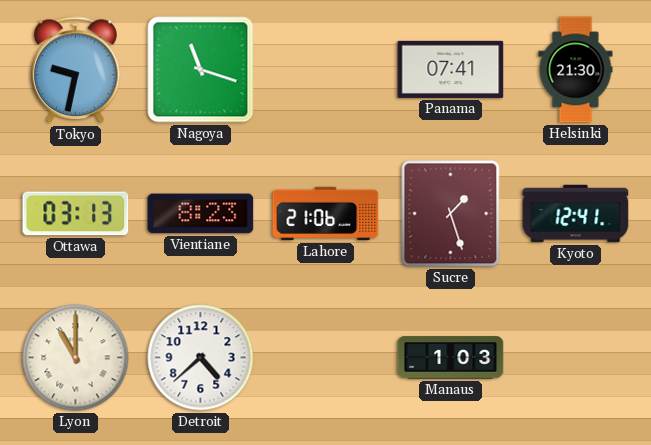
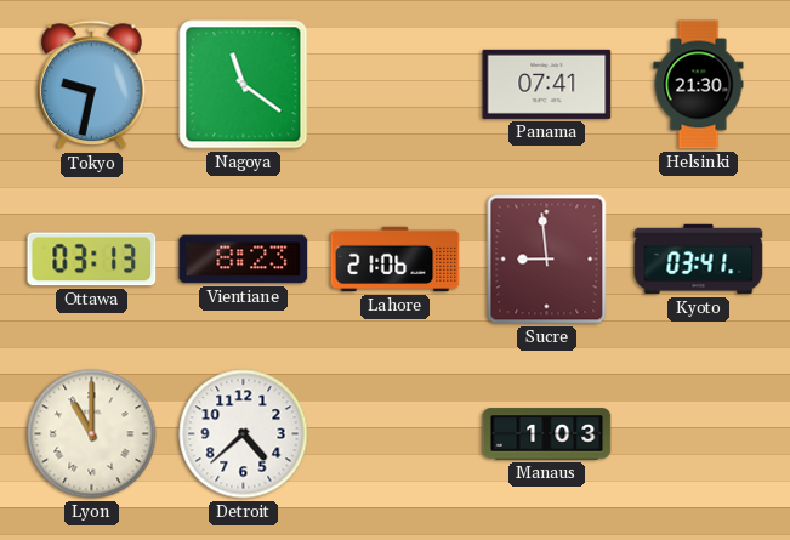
Nagoya: 11:18 -> 11:21 (244, 85)
Sucre: 1:27 -> 8:59 (547, 260)
Kyoto: 12:41 -> 03:41 (699, 260)
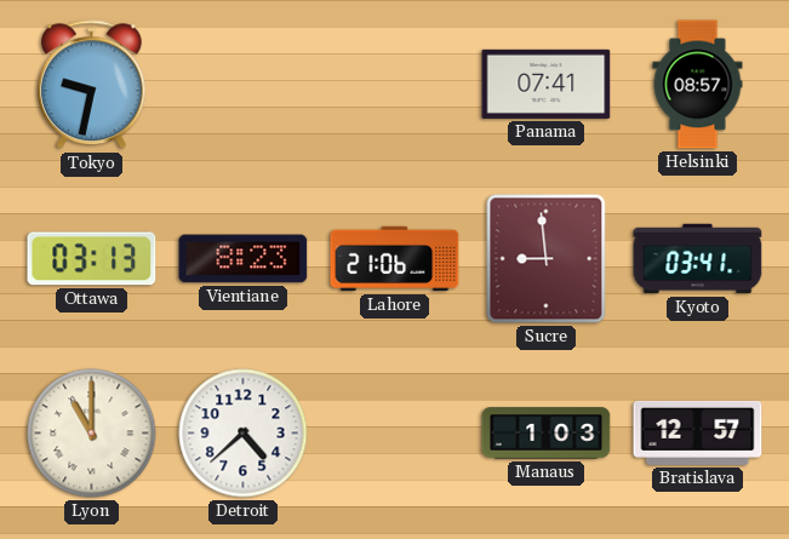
Nagoya: 11:21 -> none (244, 85)
Helsinki: 21:30 -> 08:57 (698, 85)
Bratislava: none -> 12:57 (698, 432)
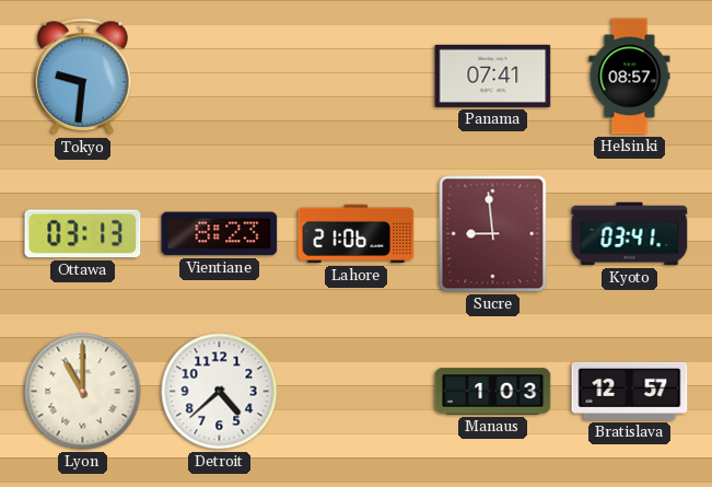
Tokyo: 9:32 -> 9:31 (83, 77)
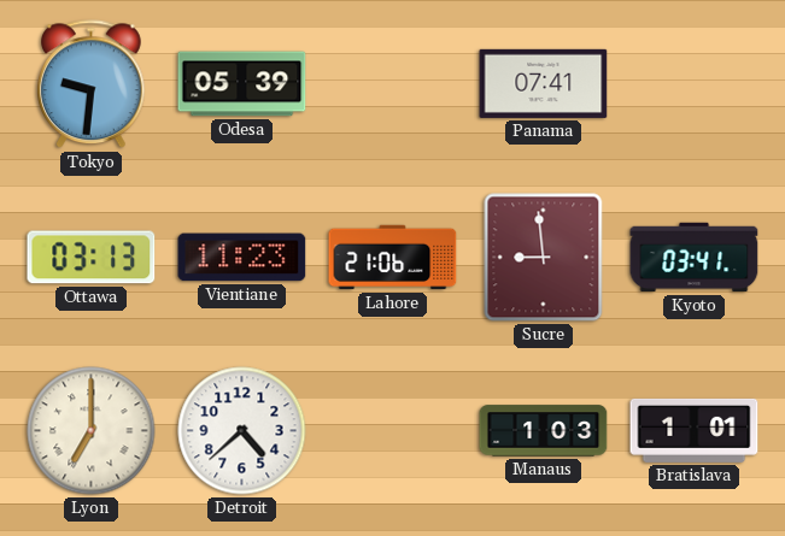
Odesa: none -> 05:39 (242, 84)
Helsinki: 08:57 -> none (630, 77)
Vientiane: 8:23 -> 11:23 (242, 258)
Lyon: 11:00 -> 7:00 (92, 431)
Bratislava: 12:57 -> 1:01 (695, 430)
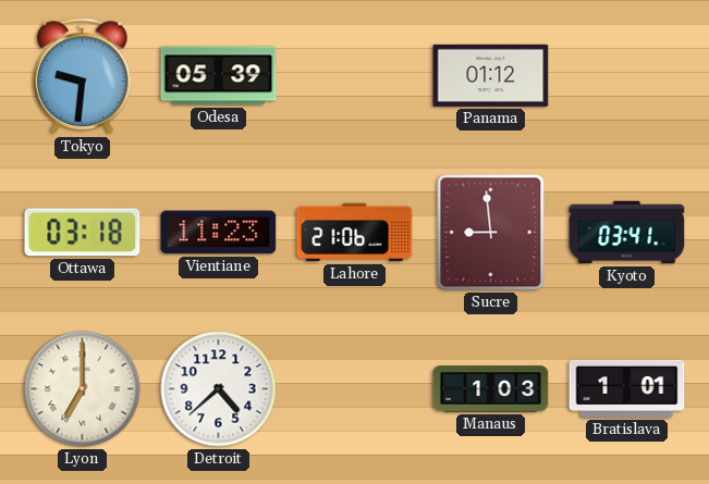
Panama: 07:41 -> 01:12 (491, 75)
Ottawa: 03:13 -> 03:18 (83, 233)
